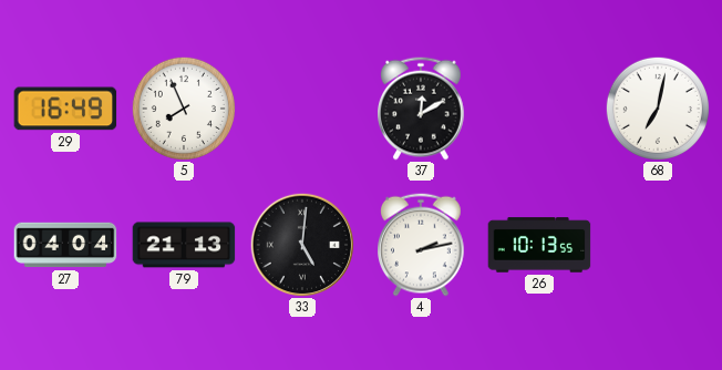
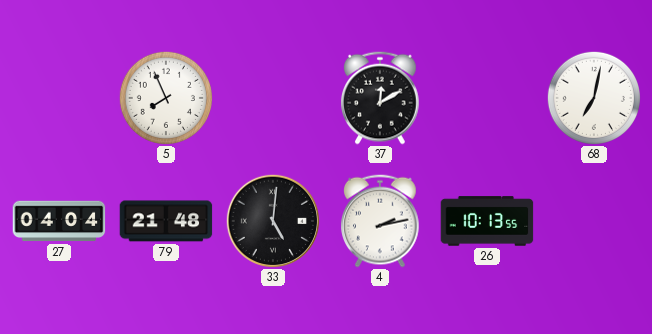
29: 16:49 -> none (65, 109)
79: 21:13 -> 21:48 (166, 221)
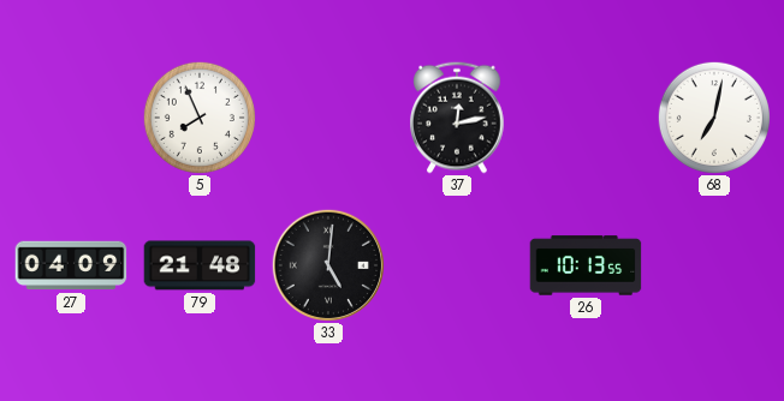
37: 12:10 -> 12:13 (458, 118)
27: 04:04 -> 04:09 (71, 265)
4: 2:13 -> none (381, 221)
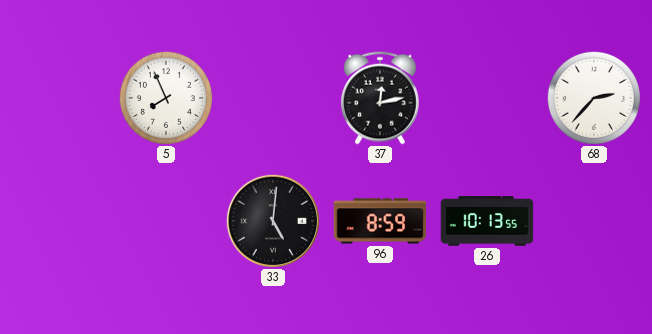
68: 7:02 -> 2:37 (594, 98)
27: 04:09 -> none (71, 265)
79: 21:48 -> none (200, 265)
96: none -> 8:59 (380, 221)
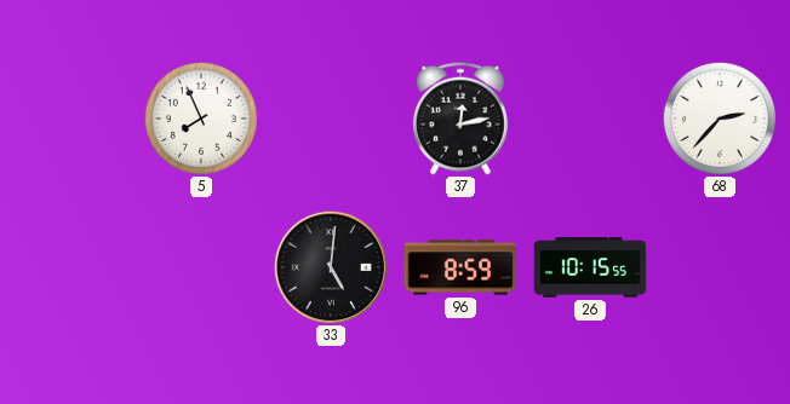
26: 10:13 -> 10:15 (590, 267)
